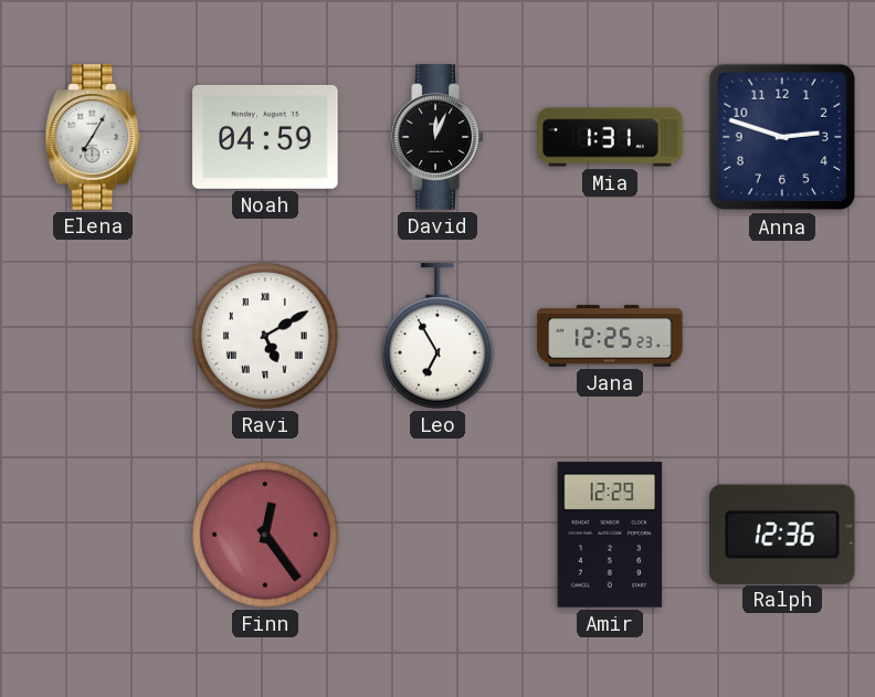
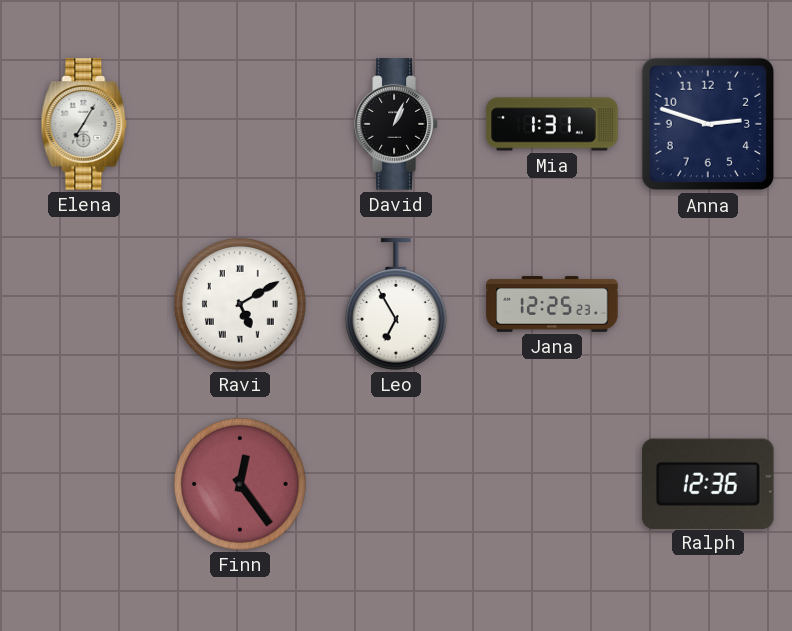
Noah: 04:59 -> none (265, 137)
David: 12:04 -> 1:04 (396, 124)
Amir: 12:29 -> none (610, 535)
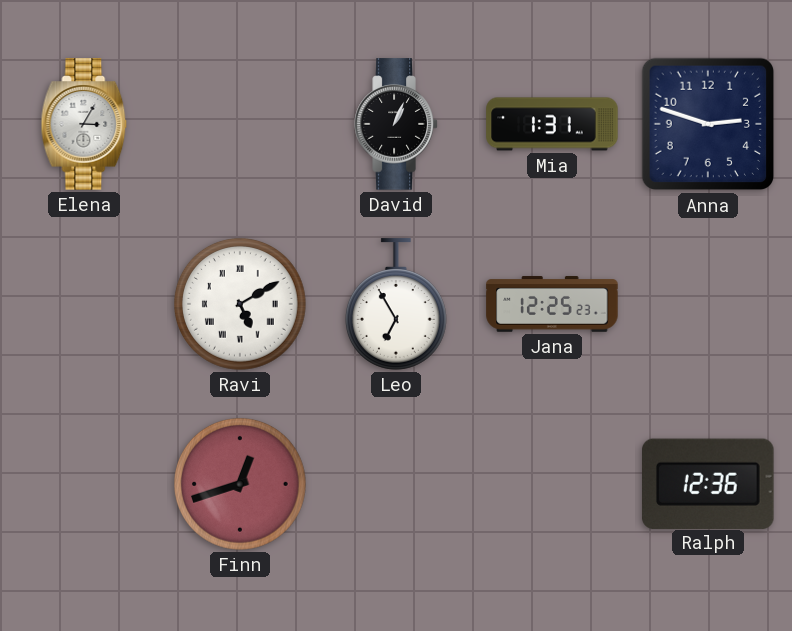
Elena: 7:05 -> 3:05 (84, 124)
Finn: 12:24 -> 12:42 (241, 484)
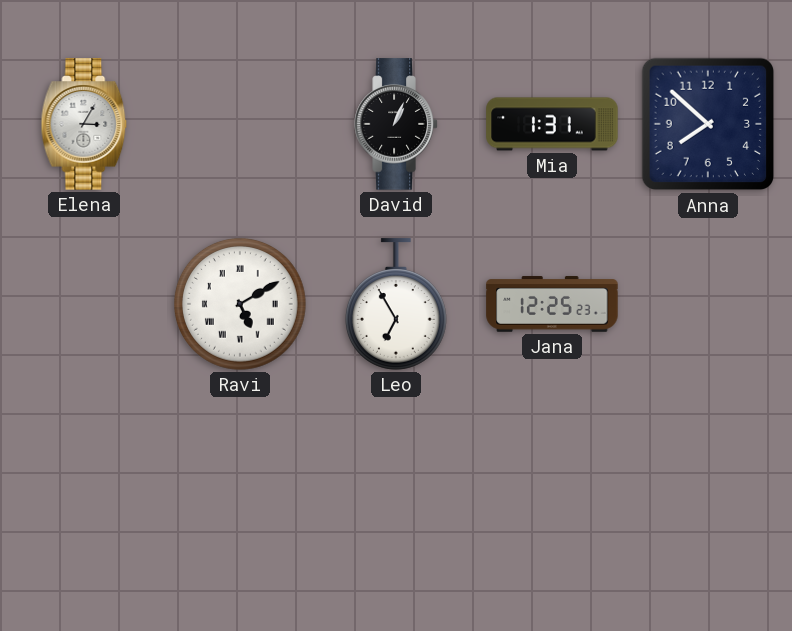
Anna: 2:48 -> 7:52 (708, 124)
Finn: 12:42 -> none (241, 484)
Ralph: 12:36 -> none (709, 483)
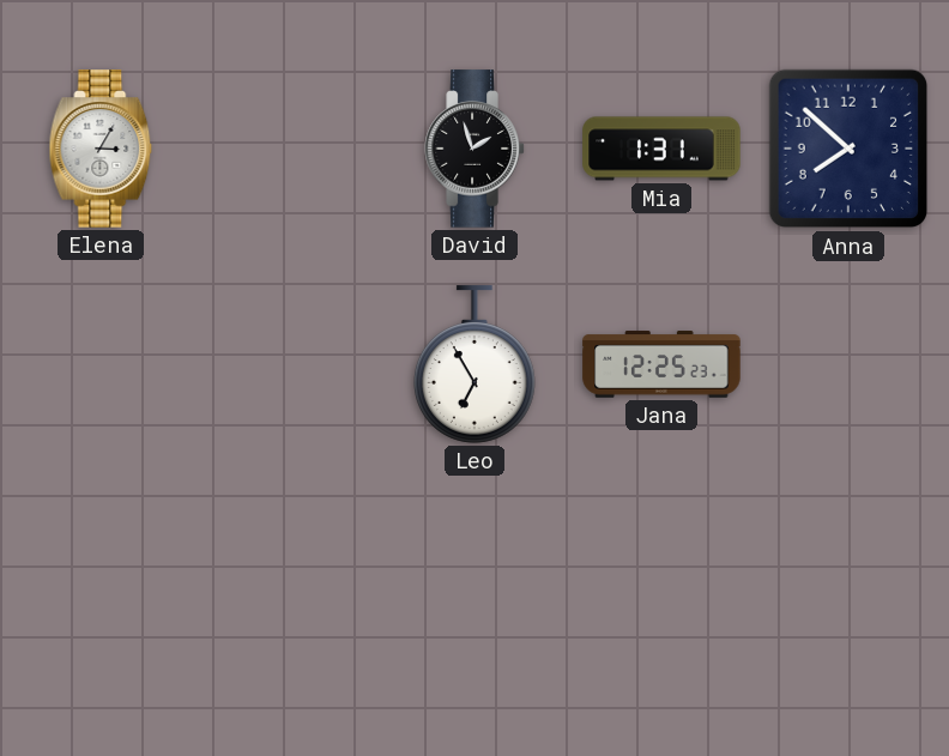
David: 1:04 -> 1:57 (475, 149)
Ravi: 5:10 -> none (241, 304)
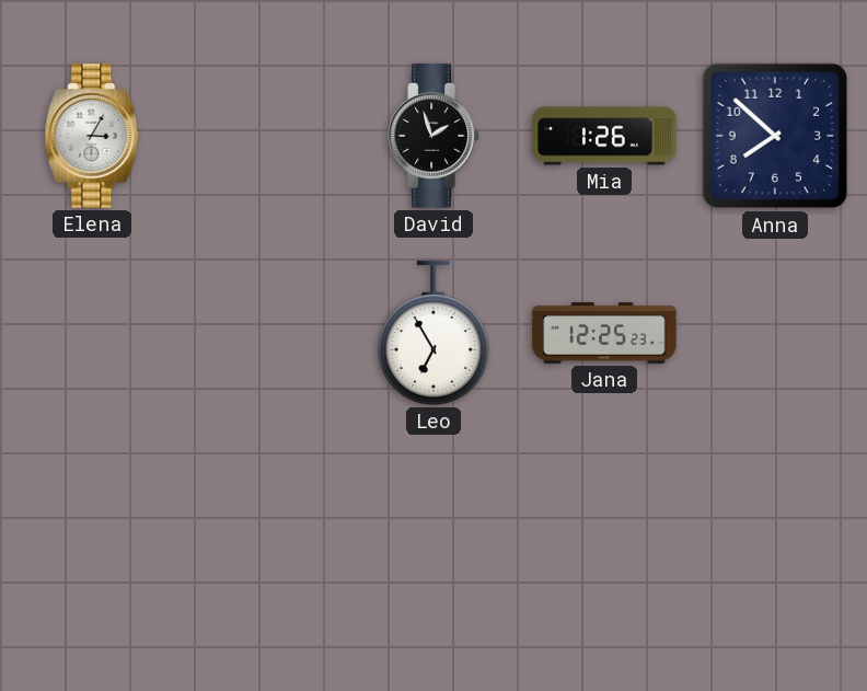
Mia: 1:31 -> 1:26 (604, 136)
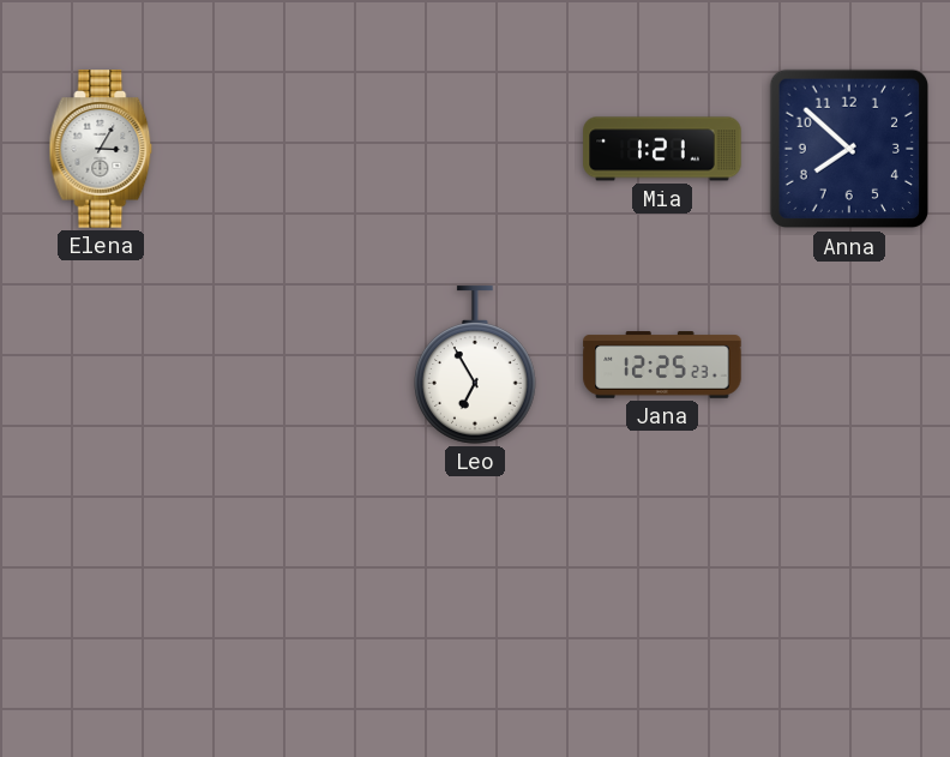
David: 1:57 -> none (433, 136)
Mia: 1:26 -> 1:21 (662, 149)
